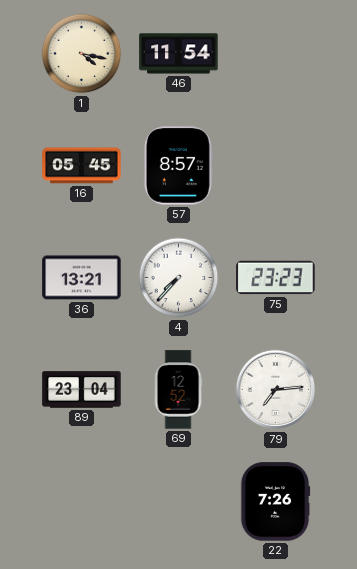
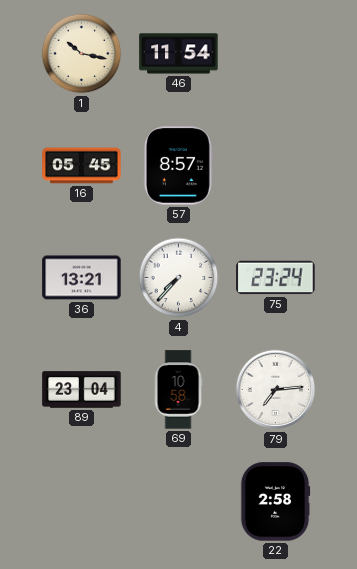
1: 4:17 -> 10:17 (82, 54)
75: 23:23 -> 23:24 (276, 278)
69: 12:52 -> 10:58 (178, 390)
22: 7:26 -> 2:58 (275, 502)
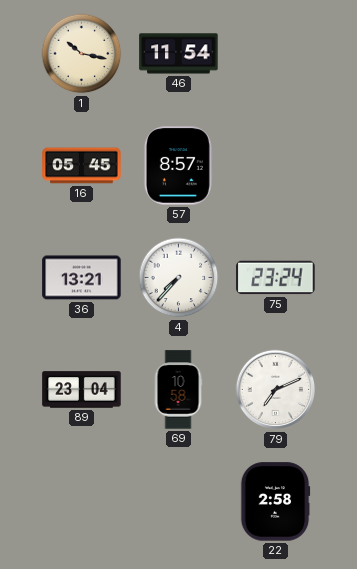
79: 7:14 -> 7:11 (276, 390)
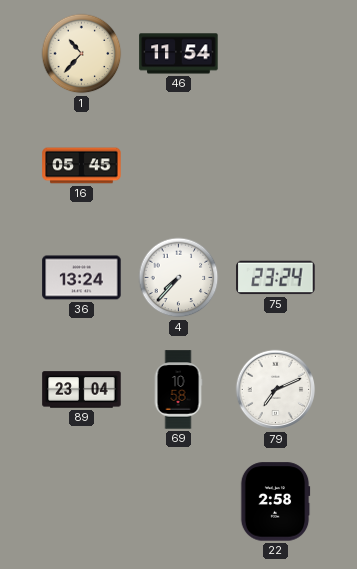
1: 10:17 -> 10:37 (82, 54)
57: 8:57 -> none (178, 166)
36: 13:21 -> 13:24 (82, 278)
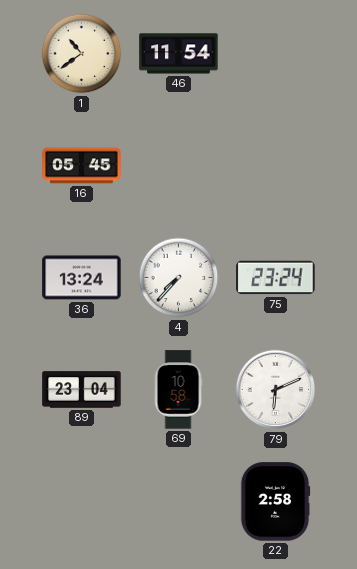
1: 10:37 -> 10:39 (82, 54)
79: 7:11 -> 6:11 (276, 390)
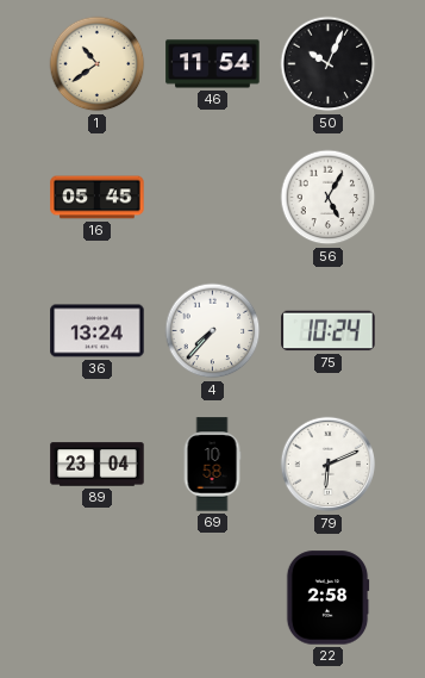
50: none -> 10:04 (329, 64)
56: none -> 5:05 (329, 198)
75: 23:24 -> 10:24 (329, 331)
